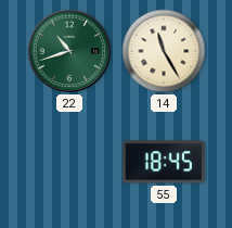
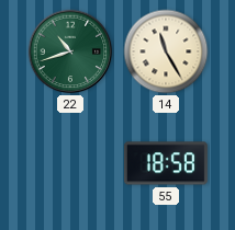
55: 18:45 -> 18:58 (166, 163)
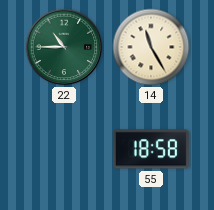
22: 10:42 -> 10:45 (64, 47)
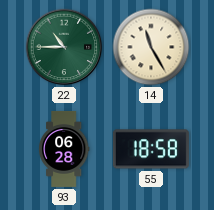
93: none -> 06:28 (64, 149)
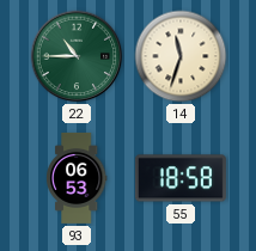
14: 11:25 -> 11:33 (181, 56)
93: 06:28 -> 06:53 (77, 178)
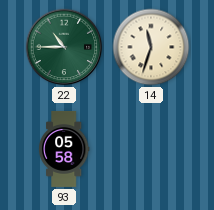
93: 06:53 -> 05:58 (64, 149)
55: 18:58 -> none (181, 178)
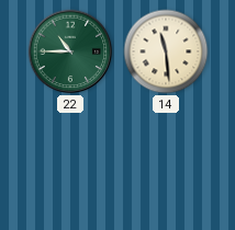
14: 11:33 -> 11:29 (166, 51)
93: 05:58 -> none (64, 149)
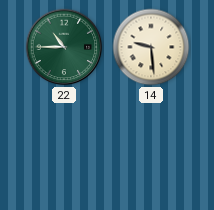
14: 11:29 -> 9:29 (151, 47)
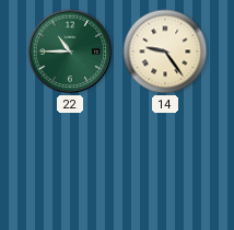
14: 9:29 -> 9:24 (165, 51)
